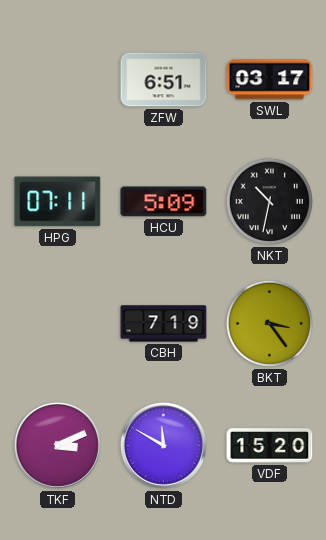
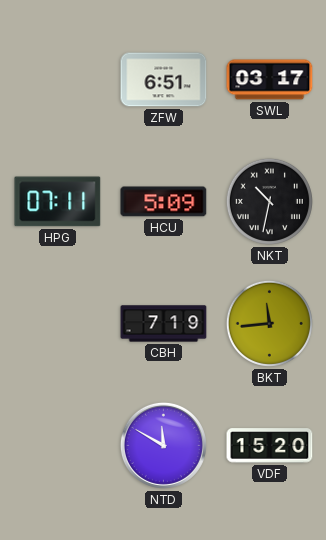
BKT: 3:24 -> 11:44 (269, 323)
TKF: 3:11 -> none (57, 445)
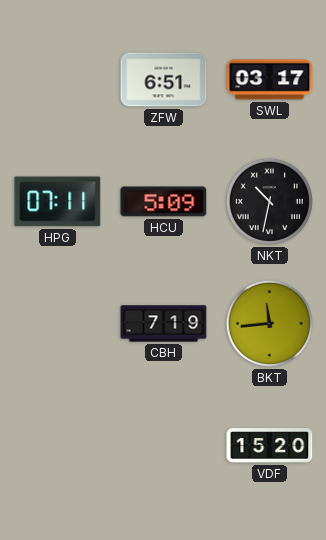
NTD: 11:50 -> none (163, 445)
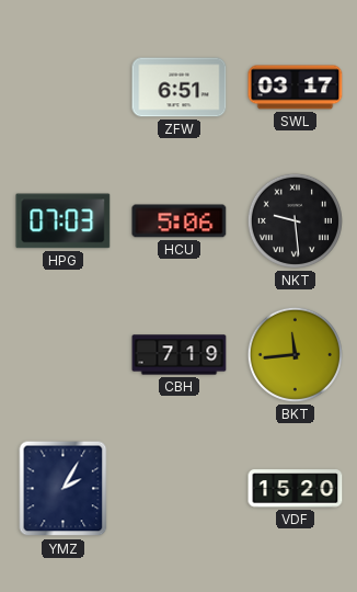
HPG: 07:11 -> 07:03 (64, 221)
HCU: 5:09 -> 5:06 (180, 221)
NKT: 10:32 -> 9:29 (295, 220)
YMZ: none -> 2:05 (64, 489)
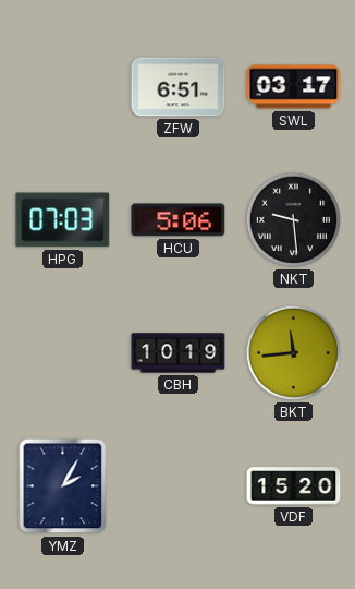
CBH: 7:19 -> 10:19 (179, 353)
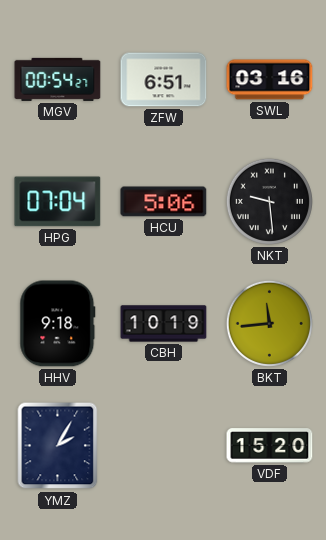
MGV: none -> 00:54 (58, 79)
SWL: 03:17 -> 03:16 (270, 80)
HPG: 07:03 -> 07:04 (58, 202)
HHV: none -> 9:18 (58, 324)
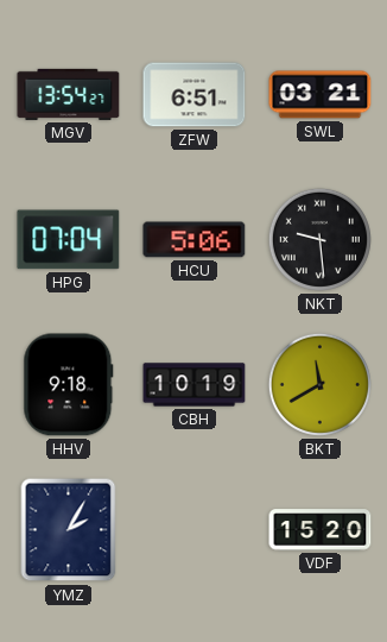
MGV: 00:54 -> 13:54 (69, 94)
SWL: 03:16 -> 03:21 (321, 95)
BKT: 11:44 -> 11:40 (319, 384)
